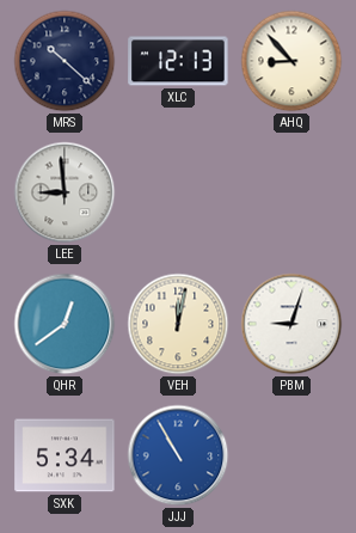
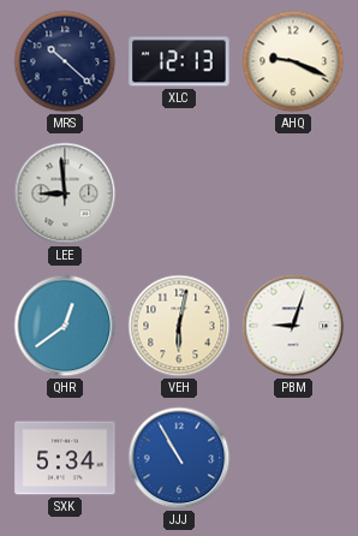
AHQ: 8:53 -> 9:19 (293, 61)
VEH: 12:02 -> 6:02 (179, 326)
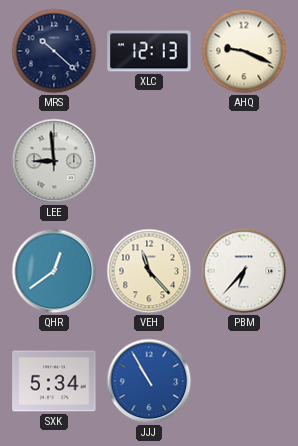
VEH: 6:02 -> 11:23 (149, 271)
PBM: 9:03 -> 6:37 (244, 271)
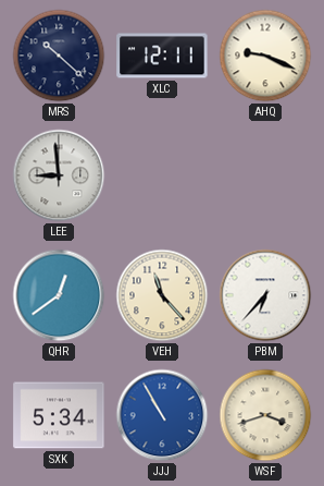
XLC: 12:13 -> 12:11 (162, 56)
WSF: none -> 3:42 (265, 415)
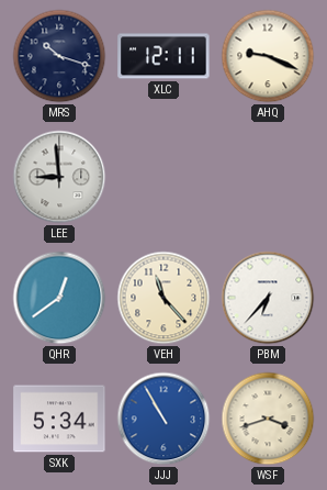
MRS: 10:22 -> 10:18 (59, 56)
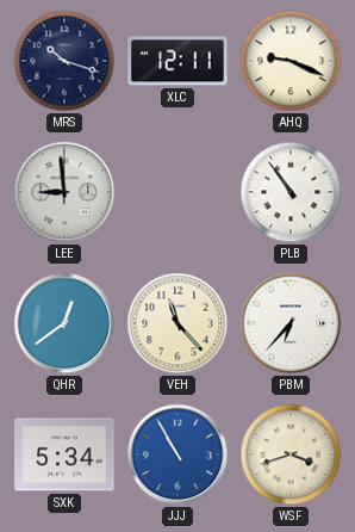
PLB: none -> 10:54 (291, 192)
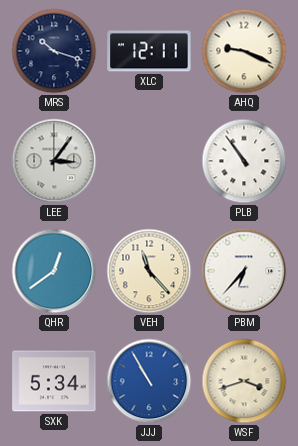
LEE: 8:59 -> 3:06 (54, 161)
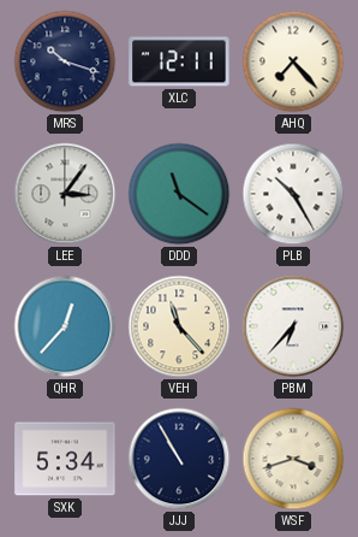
AHQ: 9:19 -> 7:23 (293, 61)
DDD: none -> 11:21 (179, 194)
PLB: 10:54 -> 10:25 (293, 194)
QHR: 12:39 -> 12:37 (65, 326)
JJJ dial: blue -> navy (179, 459)
